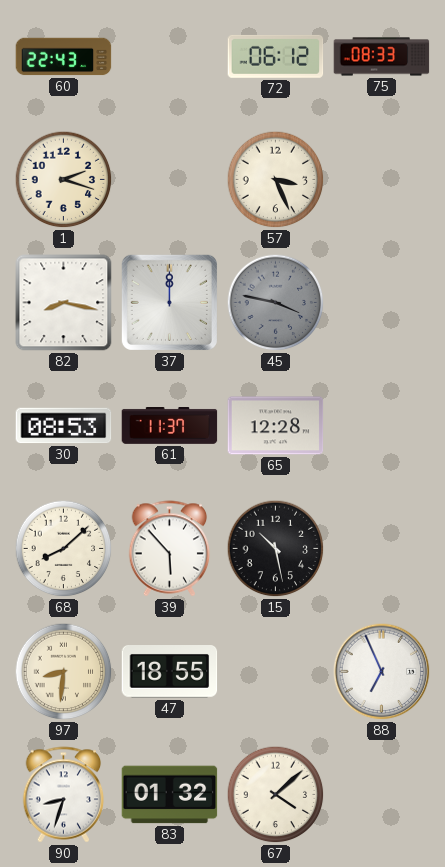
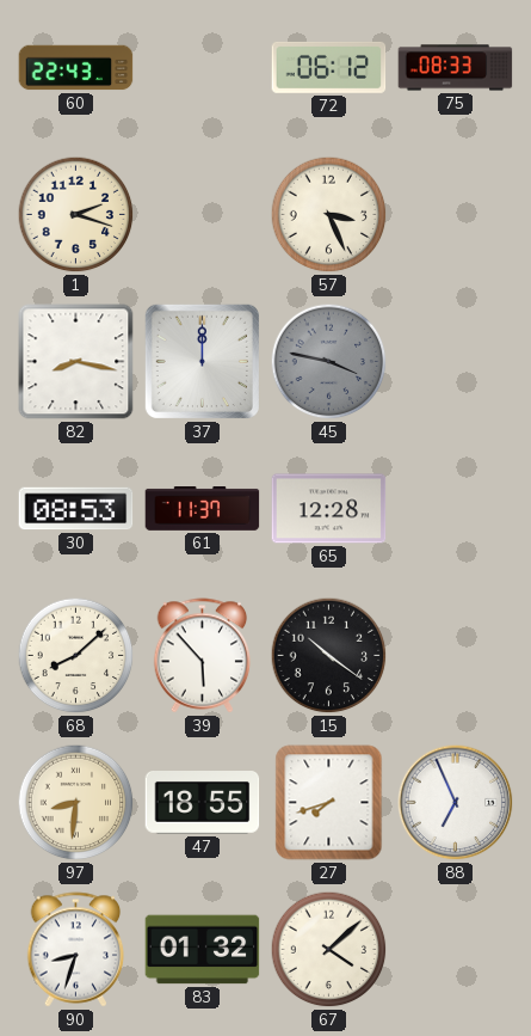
15: 10:28 -> 10:21 (329, 656)
27: none -> 7:42 (329, 803)
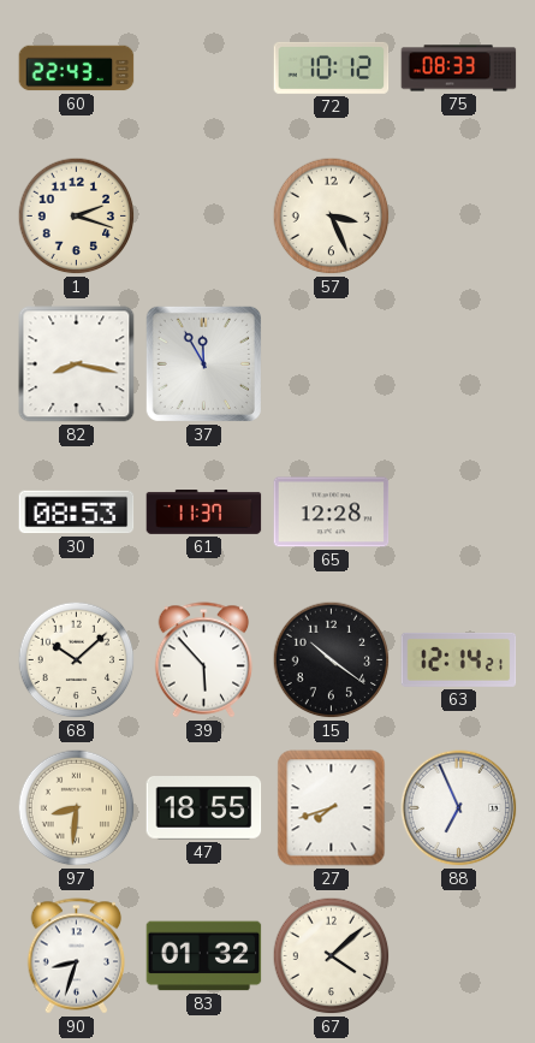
72: 06:12 -> 10:12 (332, 67)
37: 12:00 -> 11:55 (203, 363)
45: 3:47 -> none (329, 362)
68: 8:08 -> 10:08 (77, 660)
63: none -> 12:14 (459, 659)
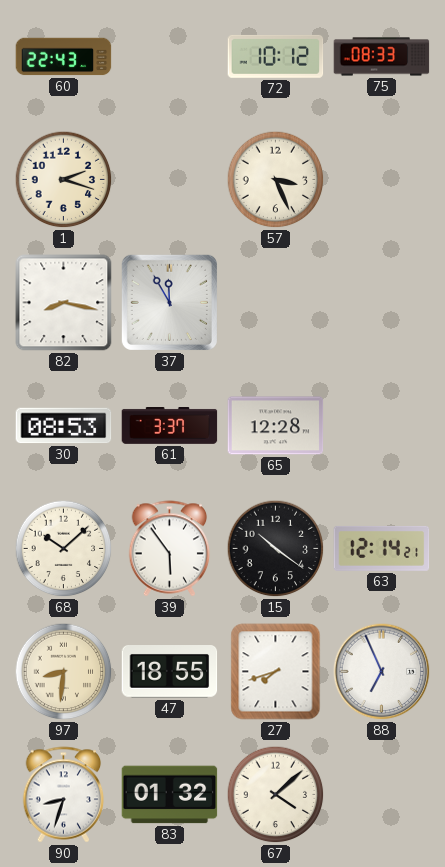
61: 11:37 -> 3:37 (170, 426)
39: 5:53 -> 5:54 (170, 549)
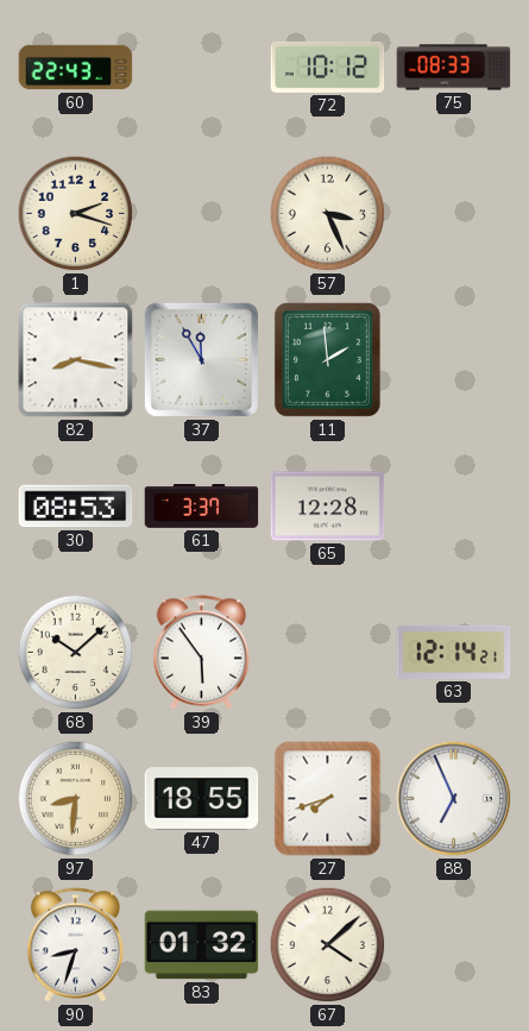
11: none -> 1:59 (327, 359)
15: 10:21 -> none (276, 549)
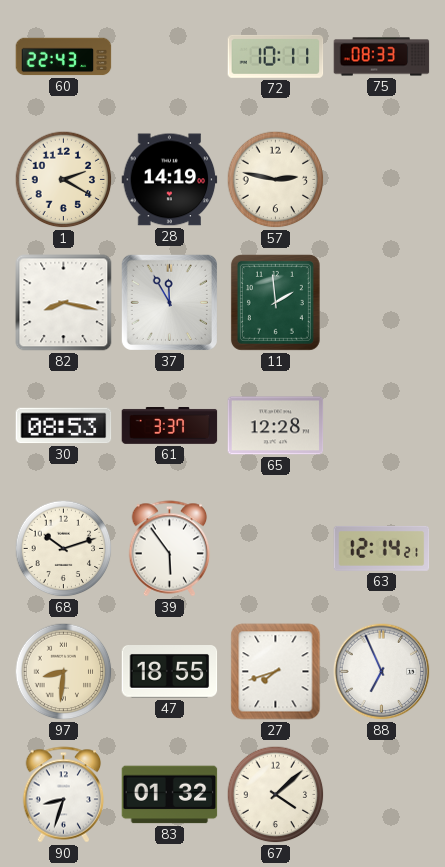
72: 10:12 -> 10:11 (276, 56)
1: 2:18 -> 2:20 (64, 180)
28: none -> 14:19 (170, 180)
57: 3:26 -> 2:47 (276, 180)
68: 10:08 -> 10:12 (64, 549)
